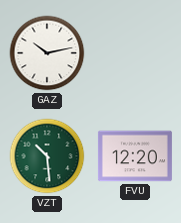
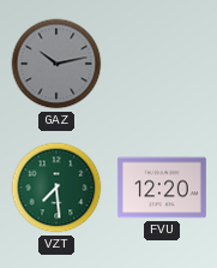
GAZ dial: white -> grey (56, 64)
VZT: 10:29 -> 7:29 (56, 187)
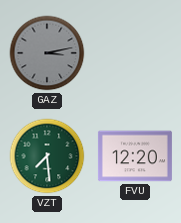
GAZ: 10:13 -> 3:13 (47, 53)
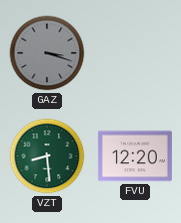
GAZ: 3:13 -> 3:18 (47, 53)
VZT: 7:29 -> 8:29 (47, 156)
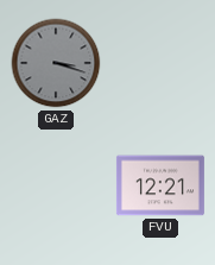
VZT: 8:29 -> none (47, 156)
FVU: 12:20 -> 12:21 (160, 185)
